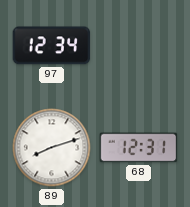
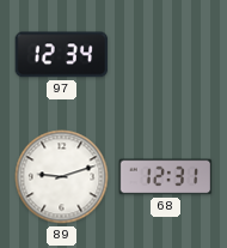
89: 8:12 -> 9:12 (62, 177)
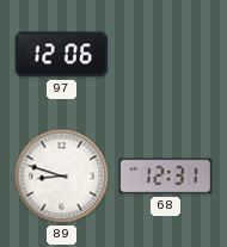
97: 12:34 -> 12:06 (62, 55)
89: 9:12 -> 8:48 (62, 177)
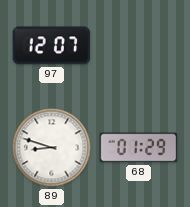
97: 12:06 -> 12:07 (52, 46)
68: 12:31 -> 01:29 (139, 148)
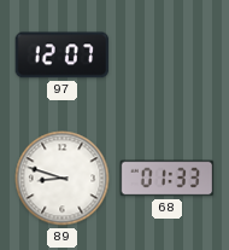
68: 01:29 -> 01:33 (168, 179)
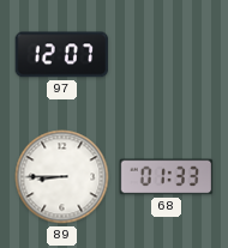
89: 8:48 -> 8:45 (62, 177)
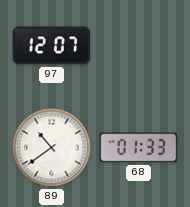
89: 8:45 -> 10:39 (52, 148)
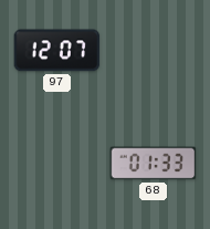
89: 10:39 -> none (52, 148)
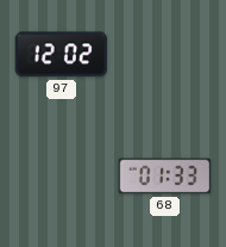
97: 12:07 -> 12:02 (62, 55)
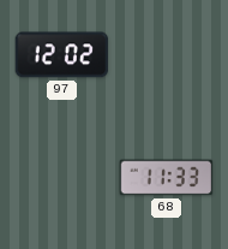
68: 01:33 -> 11:33 (167, 178)
